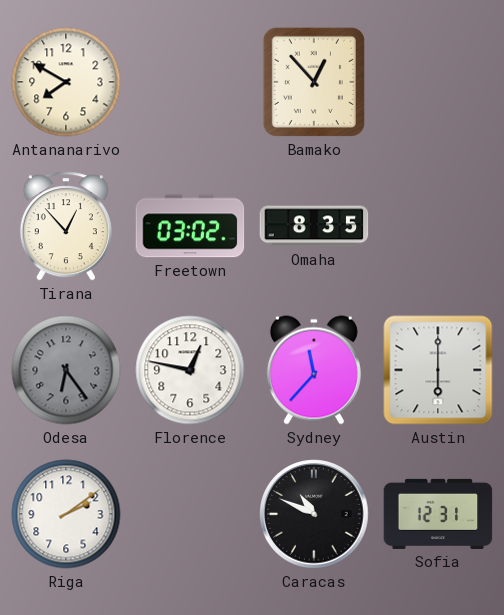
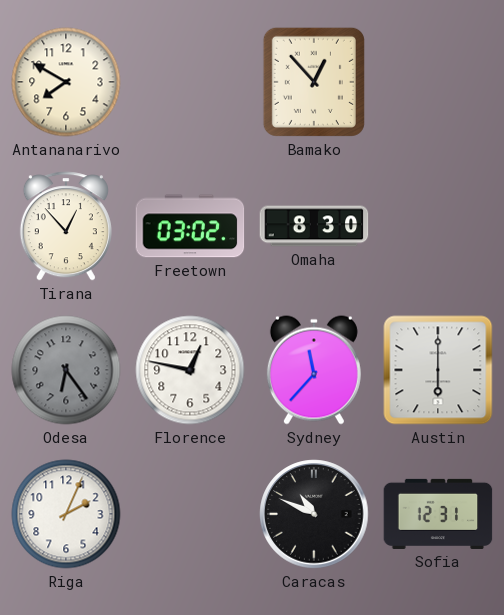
Omaha: 8:35 -> 8:30 (314, 226)
Riga: 2:09 -> 2:04 (66, 514)
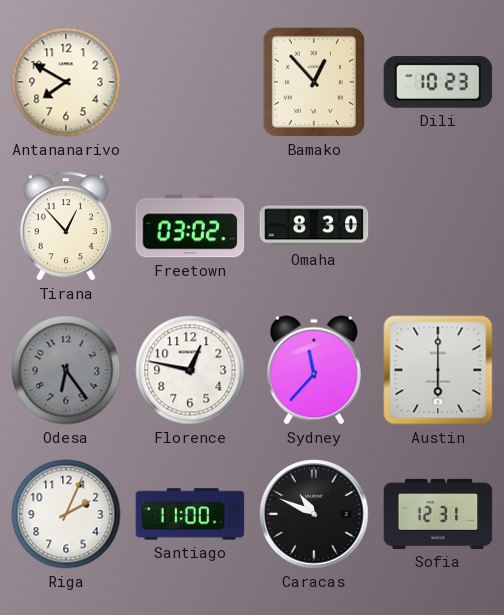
Dili: none -> 10:23 (438, 82)
Santiago: none -> 11:00 (190, 514)
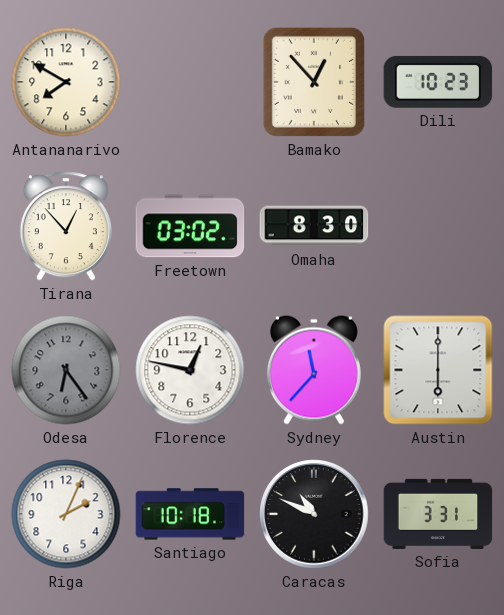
Santiago: 11:00 -> 10:18 (190, 514)
Sofia: 12:31 -> 3:31 (438, 514)
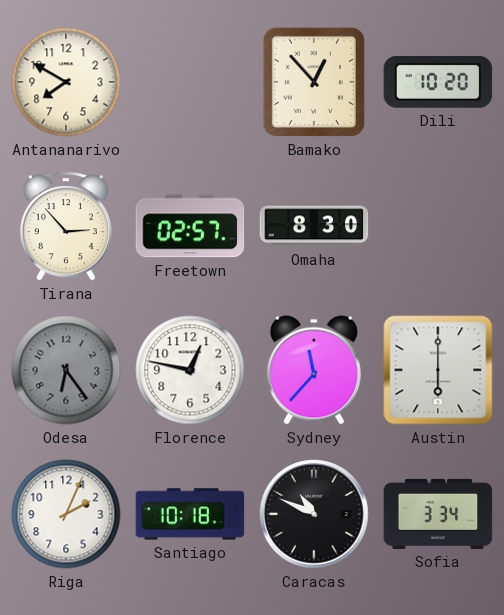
Dili: 10:23 -> 10:20 (438, 82)
Tirana: 12:53 -> 2:53 (66, 226)
Freetown: 03:02 -> 02:57 (190, 226)
Sofia: 3:31 -> 3:34 (438, 514)
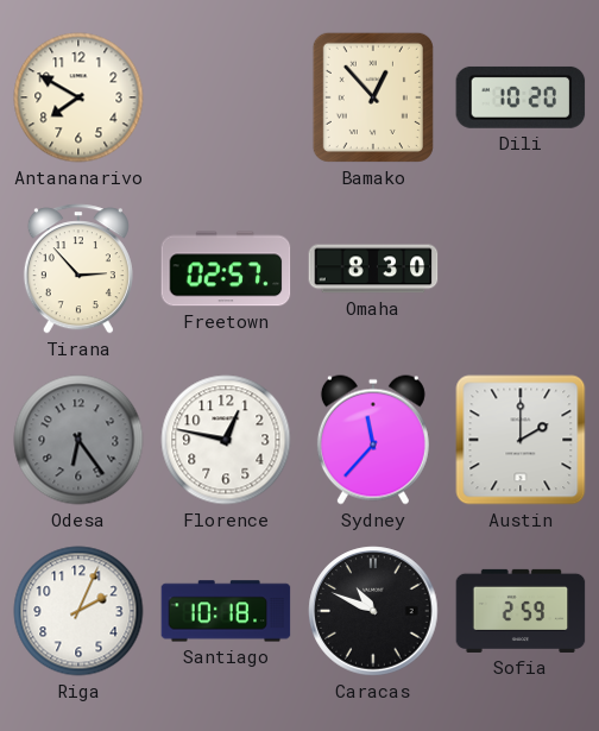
Austin: 6:00 -> 2:00 (521, 440)
Sofia: 3:34 -> 2:59 (521, 611)
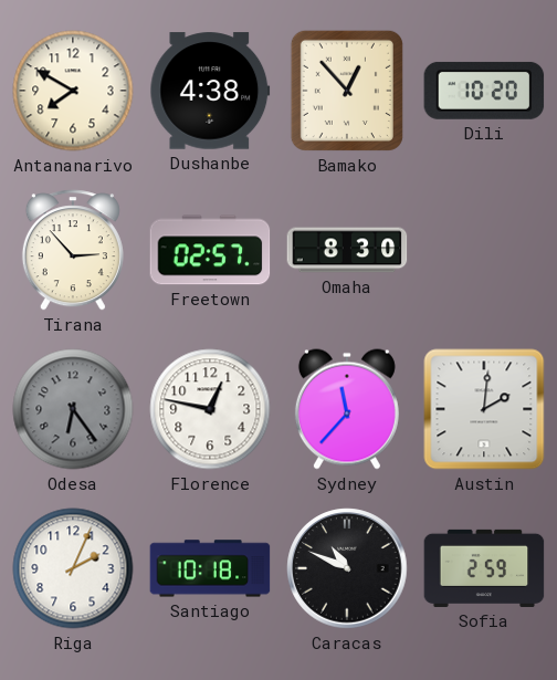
Dushanbe: none -> 4:38 (210, 91)
Austin: 2:00 -> 2:01 (484, 409)
